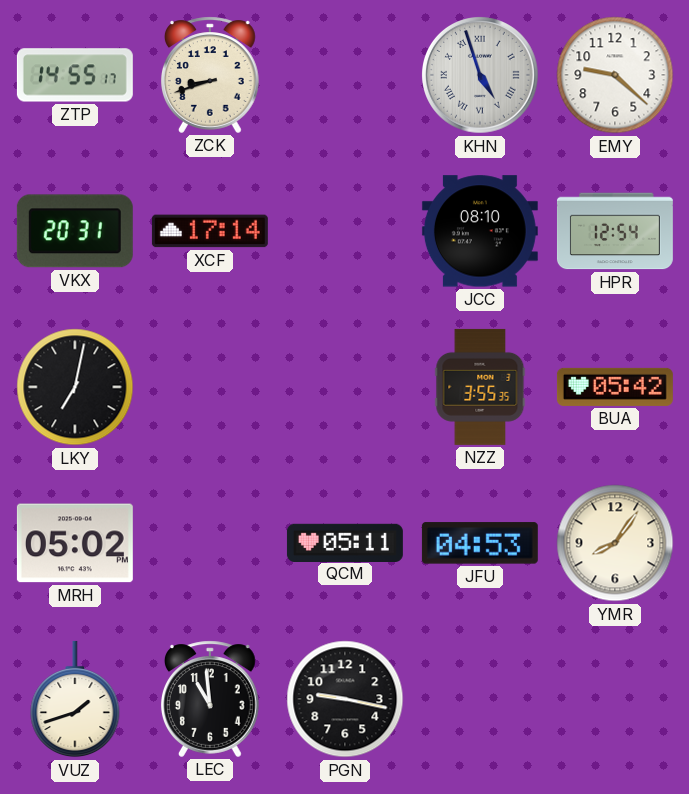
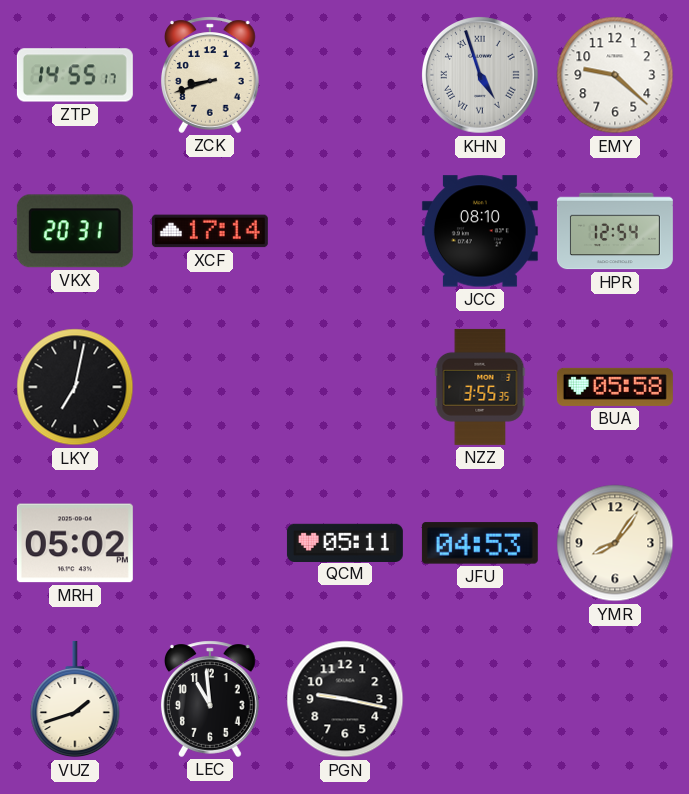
BUA: 05:42 -> 05:58 (615, 387)
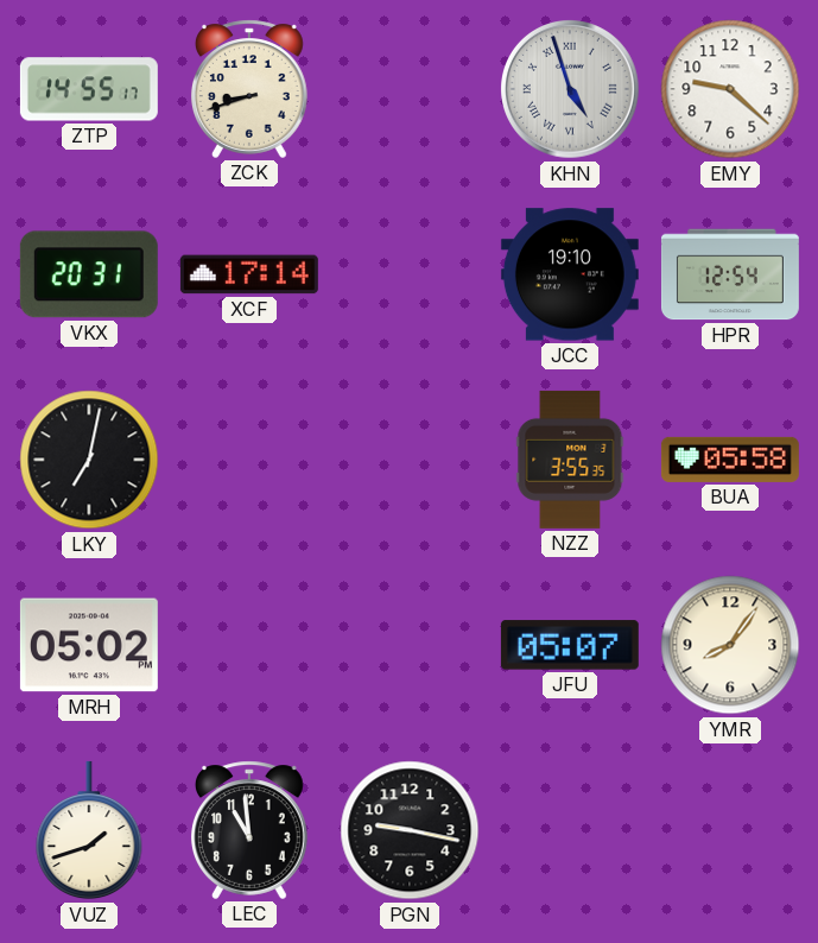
JCC: 08:10 -> 19:10 (570, 274)
QCM: 05:11 -> none (345, 542)
JFU: 04:53 -> 05:07 (570, 645)
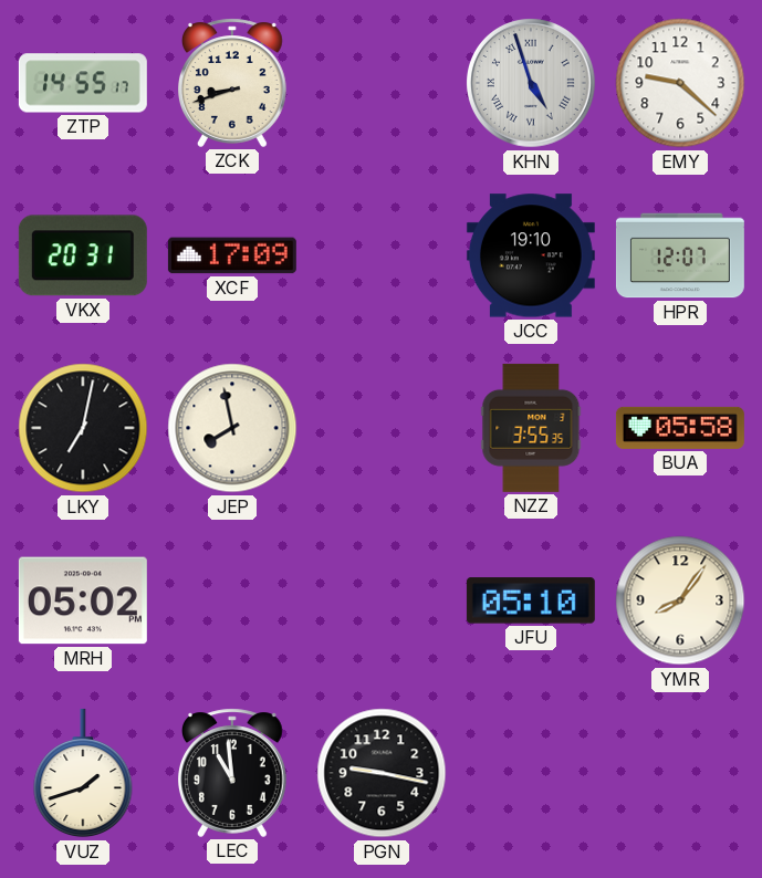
XCF: 17:14 -> 17:09 (232, 255)
HPR: 12:54 -> 12:07 (680, 255)
JEP: none -> 7:58 (232, 428)
JFU: 05:07 -> 05:10 (531, 600)
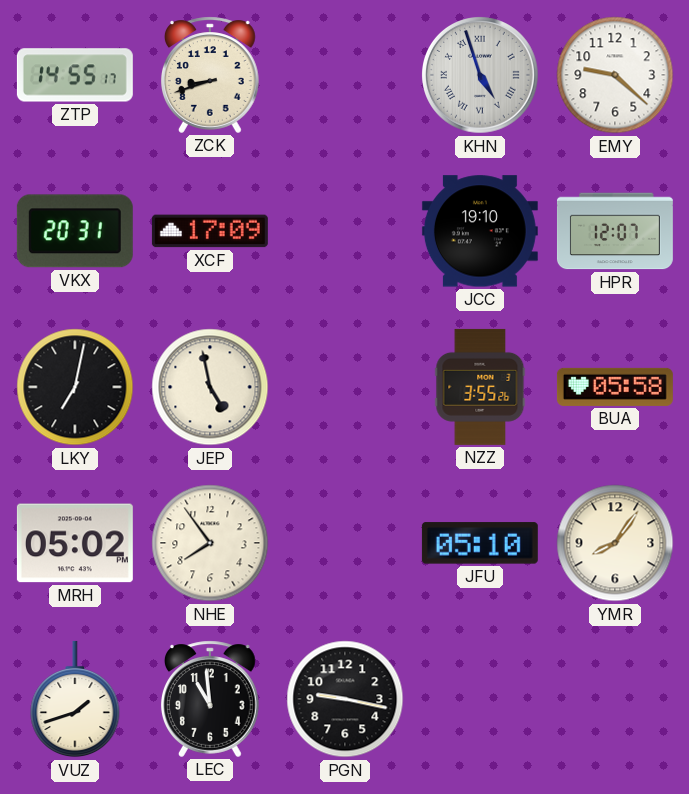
JEP: 7:58 -> 4:58 (210, 387)
NZZ: 3:55:35 -> 3:55:26 (480, 387)
NHE: none -> 7:54 (210, 543)
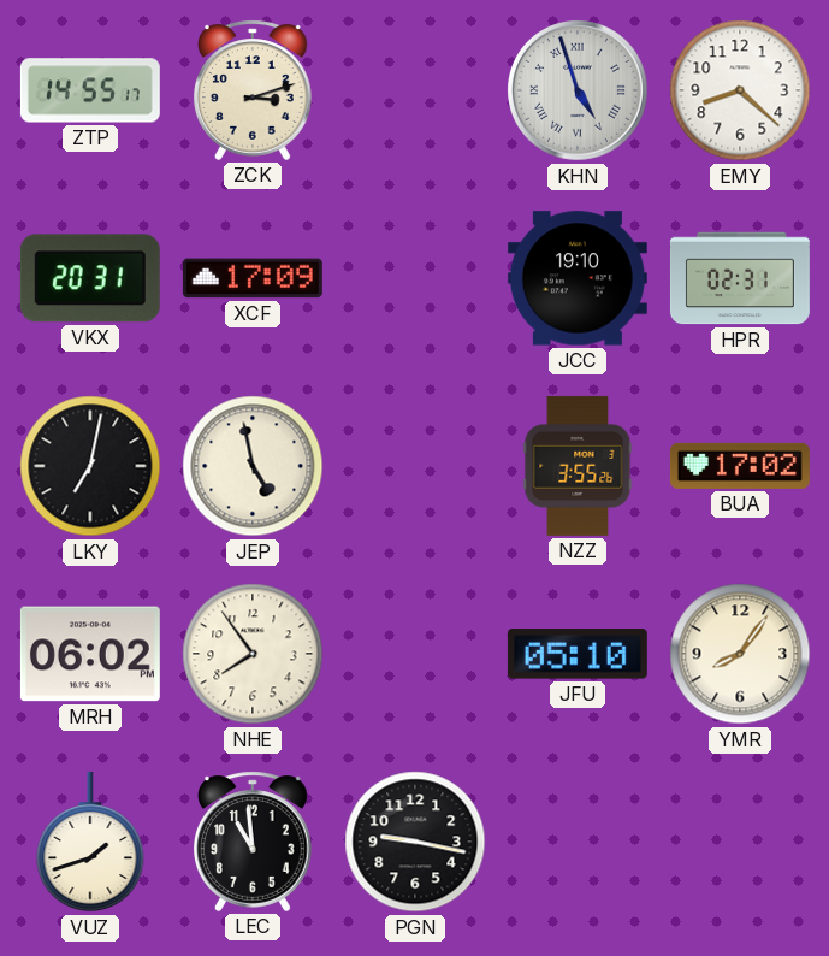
ZCK: 8:42 -> 3:12 (253, 90)
EMY: 9:22 -> 8:22 (740, 90)
HPR: 12:07 -> 02:31 (740, 278)
BUA: 05:58 -> 17:02 (740, 466)
MRH: 05:02 -> 06:02 (90, 654)
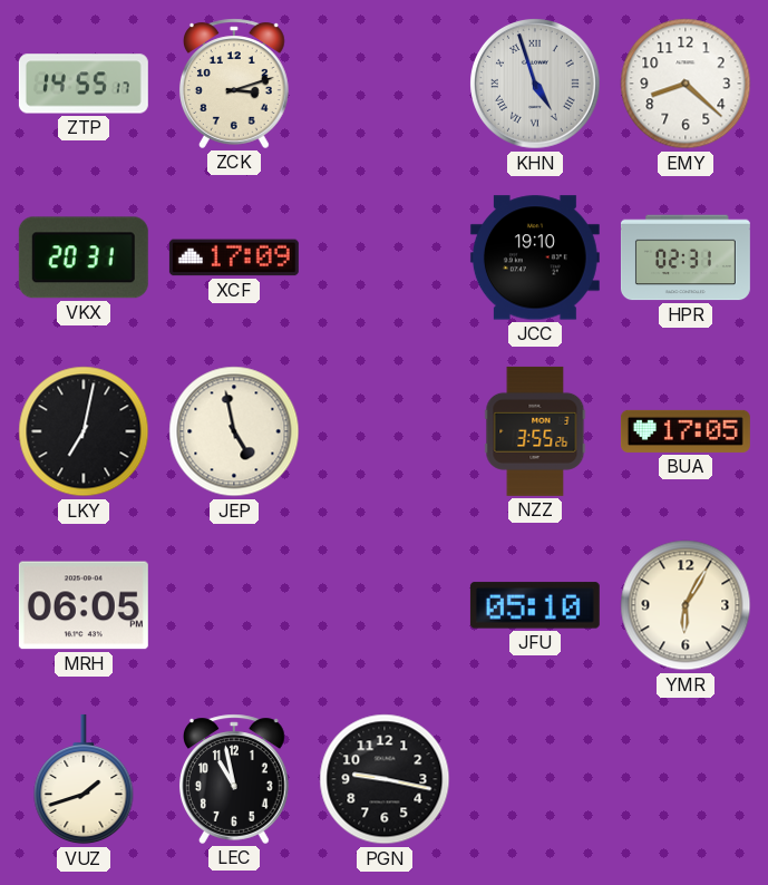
BUA: 17:02 -> 17:05 (686, 431)
MRH: 06:02 -> 06:05 (84, 605)
NHE: 7:54 -> none (253, 654)
YMR: 8:06 -> 6:05 (686, 605)
LEC: 10:59 -> 10:58 (234, 779)
